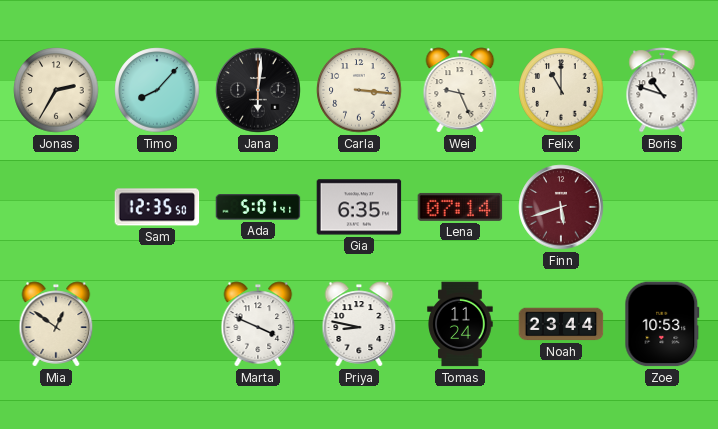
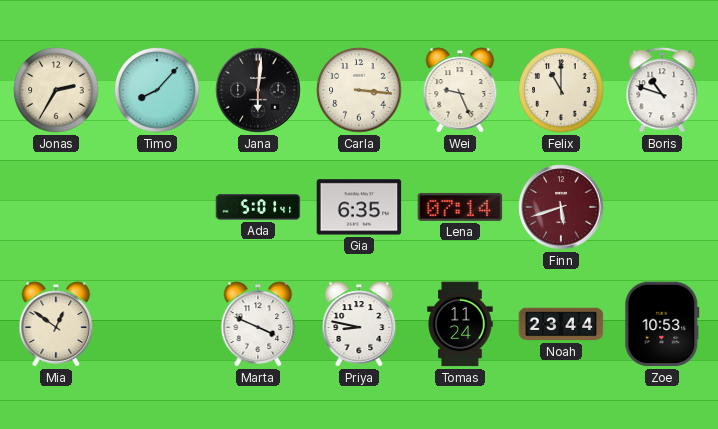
Sam: 12:35 -> none (157, 207)
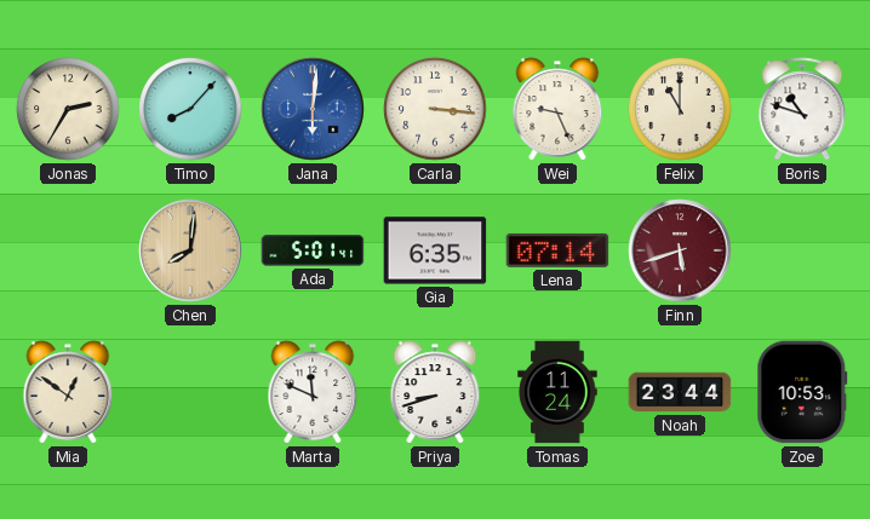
Jana dial: black -> blue (313, 109)
Chen: none -> 8:01 (190, 250)
Marta: 3:49 -> 11:49 (313, 392)
Priya: 8:47 -> 8:42 (435, 392)
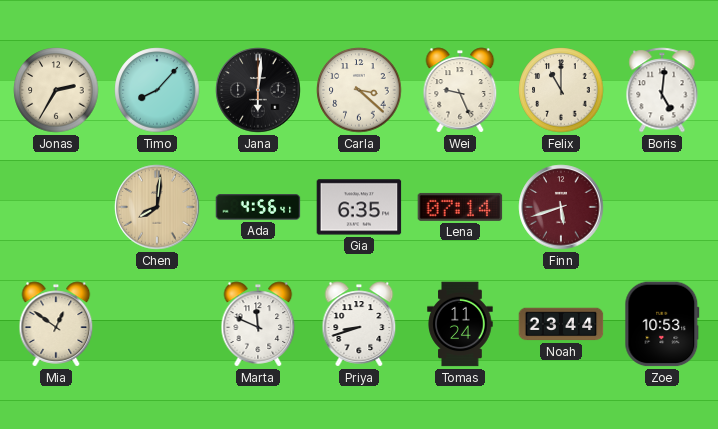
Jana dial: blue -> black (258, 90)
Carla: 3:16 -> 3:22 (359, 90)
Boris: 10:48 -> 5:01 (662, 90)
Ada: 5:01 -> 4:56 (258, 207)
